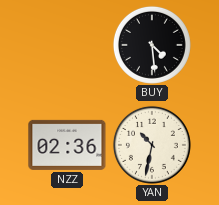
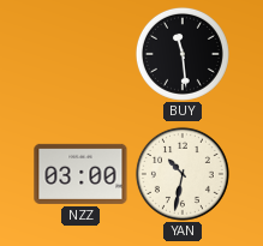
BUY: 4:29 -> 11:29 (183, 54)
NZZ: 02:36 -> 03:00 (80, 174)
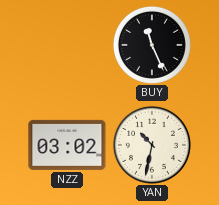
BUY: 11:29 -> 11:26 (152, 45)
NZZ: 03:00 -> 03:02 (67, 145)
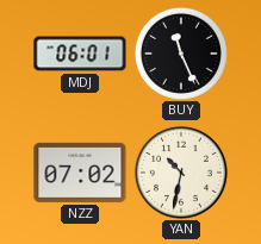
MDJ: none -> 06:01 (80, 54)
NZZ: 03:02 -> 07:02 (80, 173)
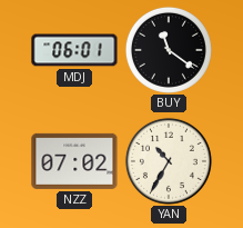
BUY: 11:26 -> 11:21 (169, 50)
YAN: 10:32 -> 10:35 (169, 161)
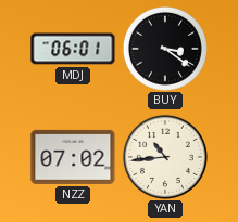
BUY: 11:21 -> 3:21 (165, 49)
YAN: 10:35 -> 10:44 (165, 157)
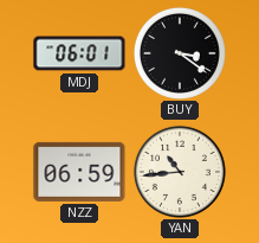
NZZ: 07:02 -> 06:59 (79, 172)
